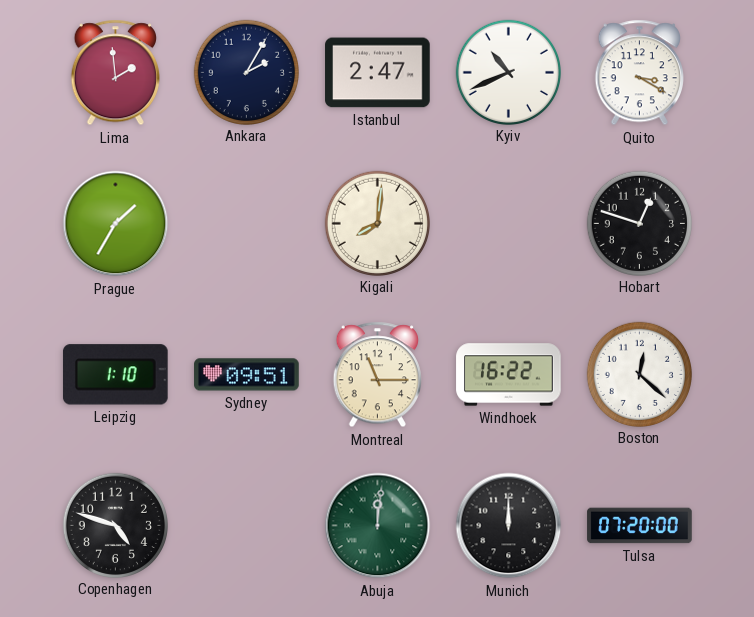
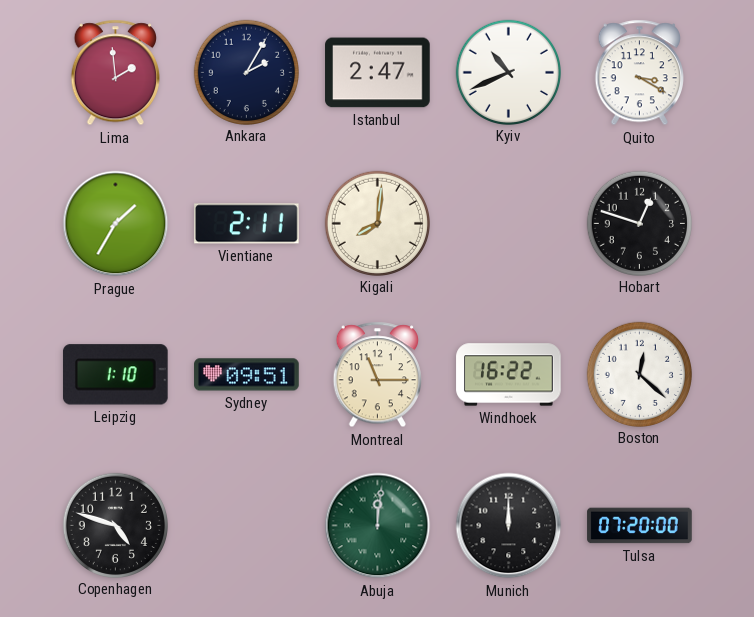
Vientiane: none -> 2:11 (247, 224)
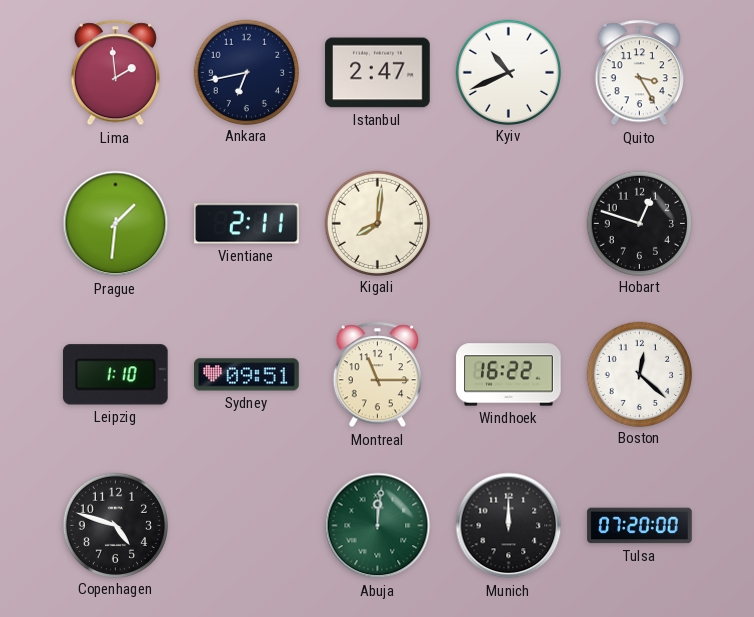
Ankara: 2:05 -> 6:43 (246, 72)
Quito: 3:20 -> 3:25 (639, 73)
Prague: 1:35 -> 1:31 (116, 224)
